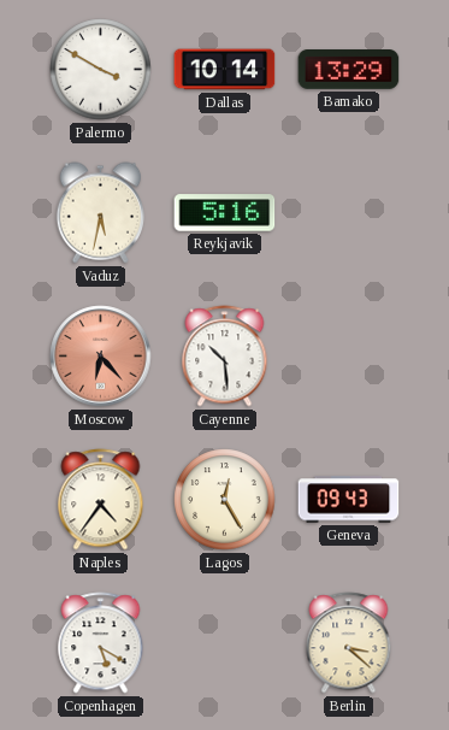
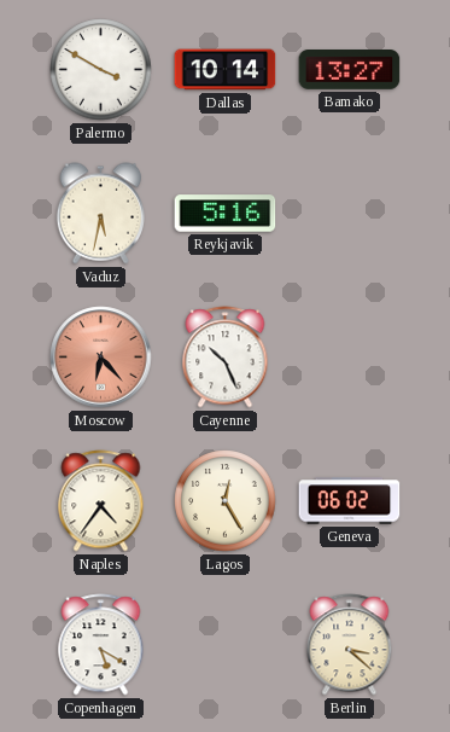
Bamako: 13:29 -> 13:27 (350, 70)
Cayenne: 10:29 -> 10:26 (226, 358)
Geneva: 09:43 -> 06:02 (350, 501)
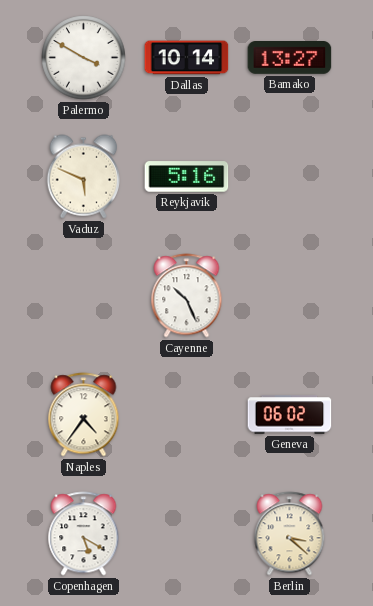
Vaduz: 5:32 -> 5:49 (83, 177)
Moscow: 6:23 -> none (101, 358)
Lagos: 12:25 -> none (226, 501)
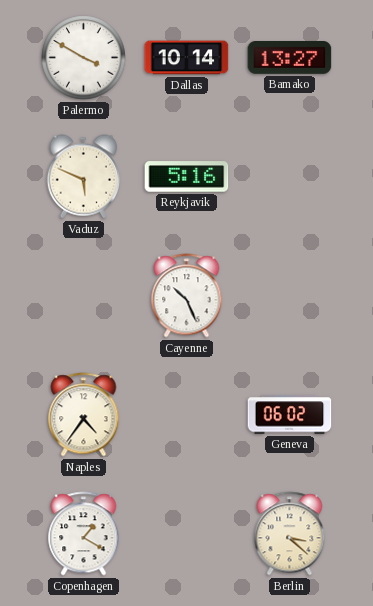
Copenhagen: 5:20 -> 1:20 (84, 534)
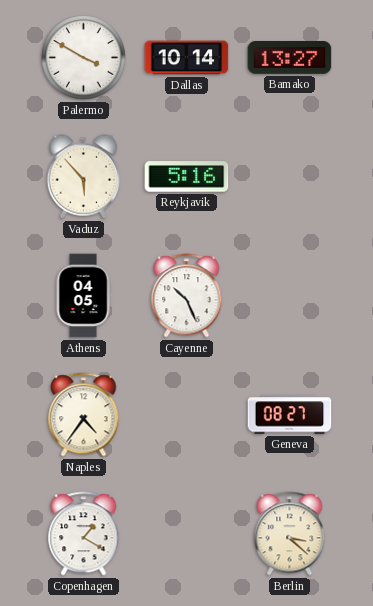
Vaduz: 5:49 -> 5:53 (83, 177)
Athens: none -> 04:05 (83, 296)
Geneva: 06:02 -> 08:27 (290, 415)
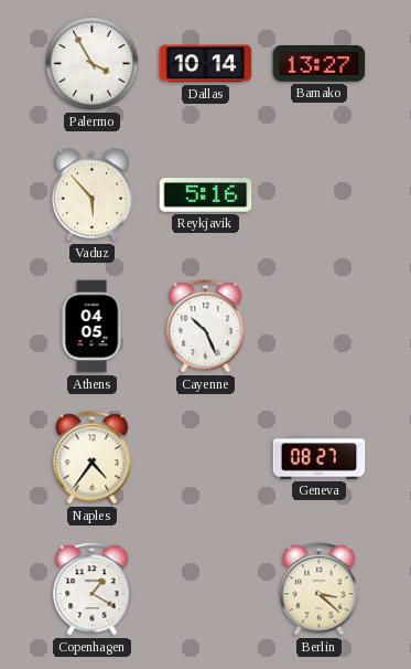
Palermo: 3:50 -> 3:55 (93, 64)
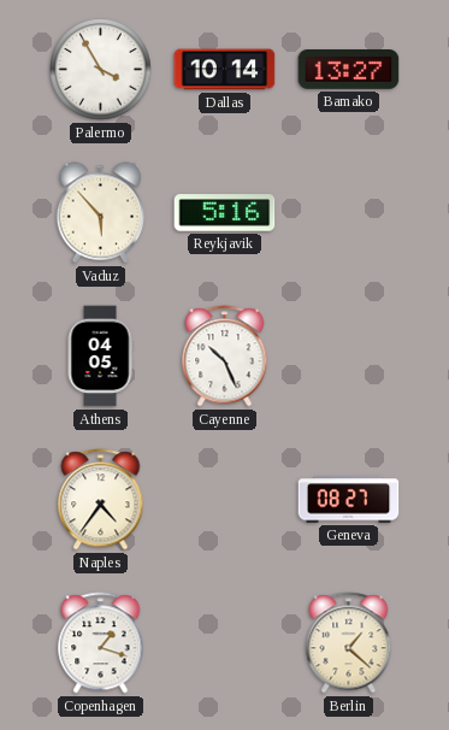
Copenhagen: 1:20 -> 1:18 (101, 643)
Berlin: 3:22 -> 1:22 (349, 643)
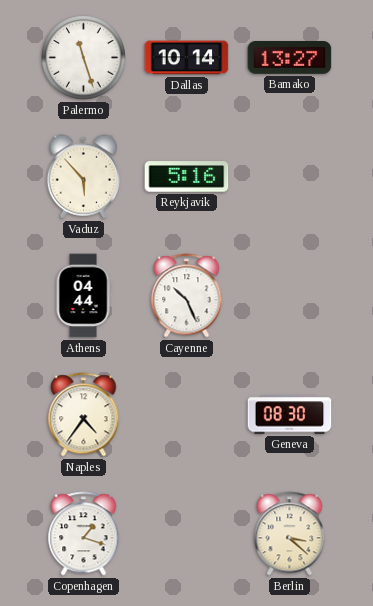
Palermo: 3:55 -> 11:27 (84, 58)
Athens: 04:05 -> 04:44 (83, 296)
Geneva: 08:27 -> 08:30 (290, 415)
Berlin: 1:22 -> 3:22 (290, 534)
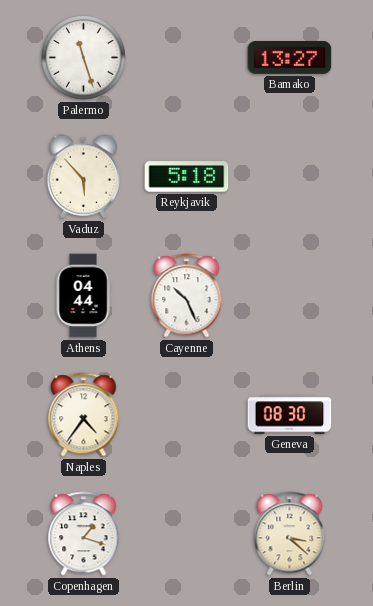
Dallas: 10:14 -> none (187, 58)
Reykjavik: 5:16 -> 5:18 (187, 177)
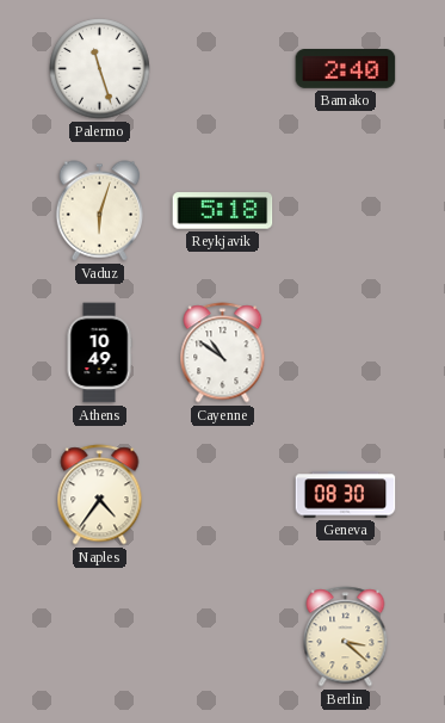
Bamako: 13:27 -> 2:40 (346, 69)
Vaduz: 5:53 -> 6:03 (99, 211)
Athens: 04:44 -> 10:49 (99, 353)
Cayenne: 10:26 -> 10:51 (223, 353)
Copenhagen: 1:18 -> none (84, 534)
